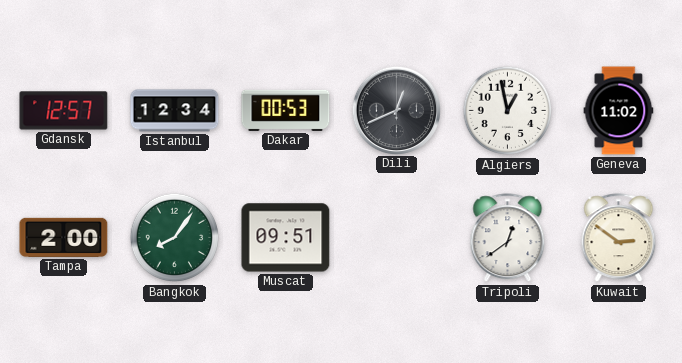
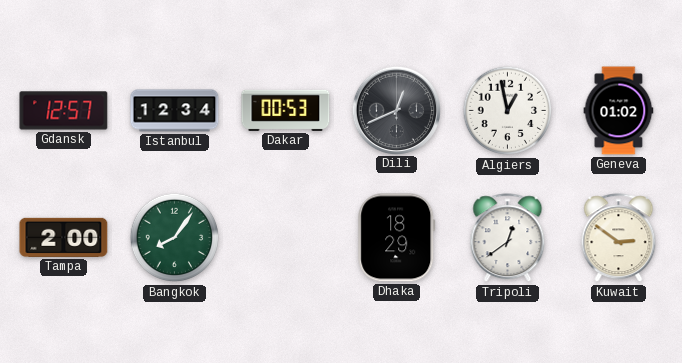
Geneva: 11:02 -> 01:02 (619, 111)
Muscat: 09:51 -> none (286, 238)
Dhaka: none -> 18:29 (397, 238)
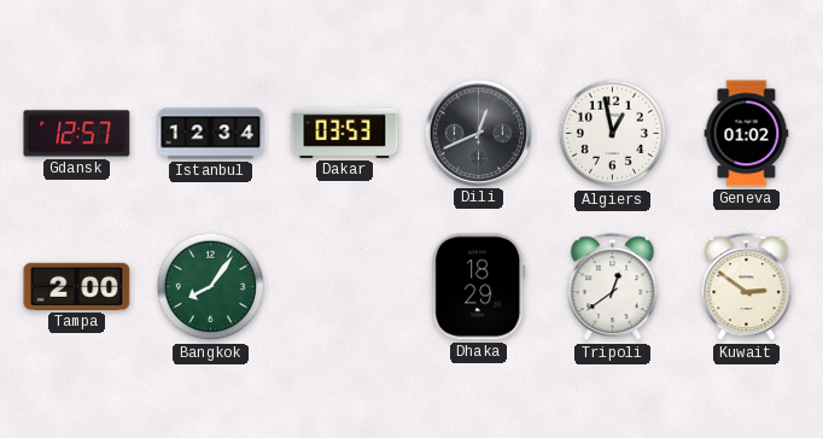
Dakar: 00:53 -> 03:53 (345, 133)
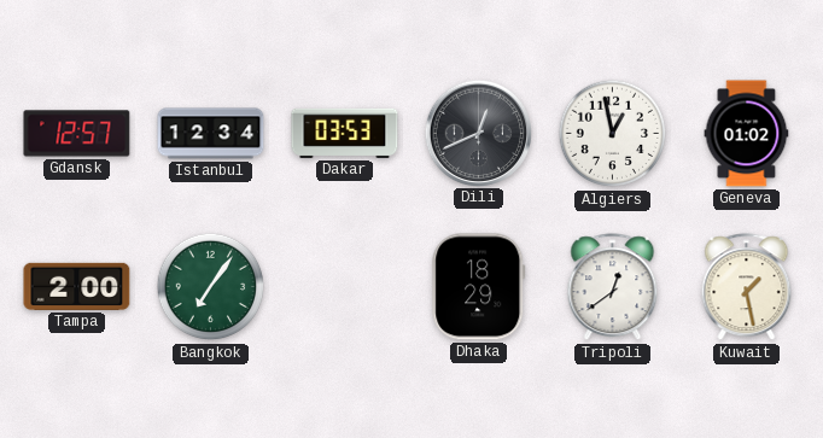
Bangkok: 8:06 -> 7:06 (211, 287)
Kuwait: 2:51 -> 1:28 (747, 287)
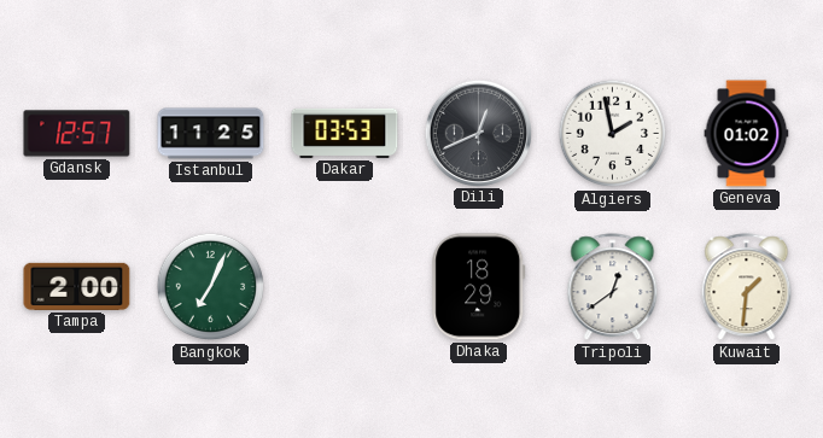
Istanbul: 12:34 -> 11:25 (211, 134)
Algiers: 12:58 -> 1:58 (613, 134)
Bangkok: 7:06 -> 7:04 (211, 287)
Kuwait: 1:28 -> 1:31 (747, 287)
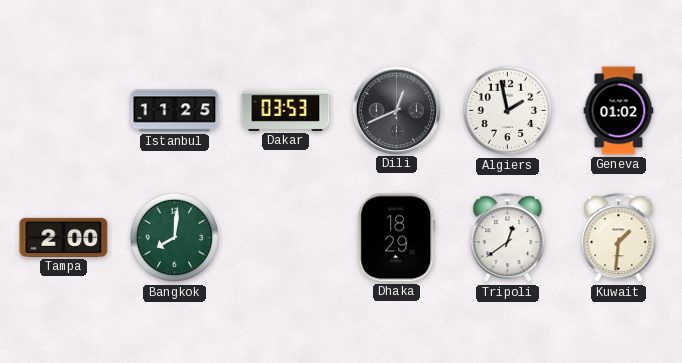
Gdansk: 12:57 -> none (77, 134)
Bangkok: 7:04 -> 8:01 (175, 238)
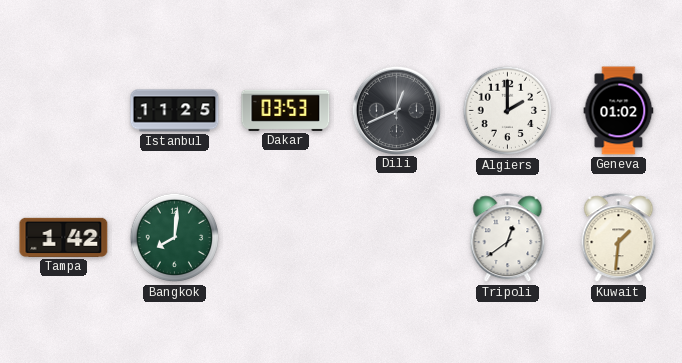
Algiers: 1:58 -> 2:00 (508, 111)
Tampa: 2:00 -> 1:42 (64, 237)
Dhaka: 18:29 -> none (397, 238)
